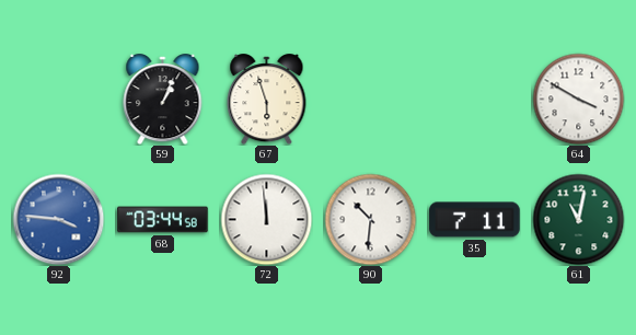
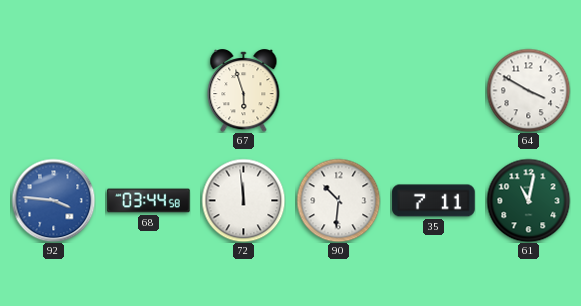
59: 1:04 -> none (163, 100)
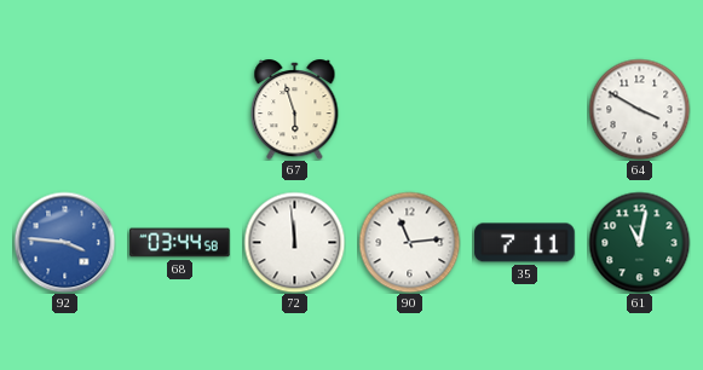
90: 10:31 -> 11:14 (409, 242)
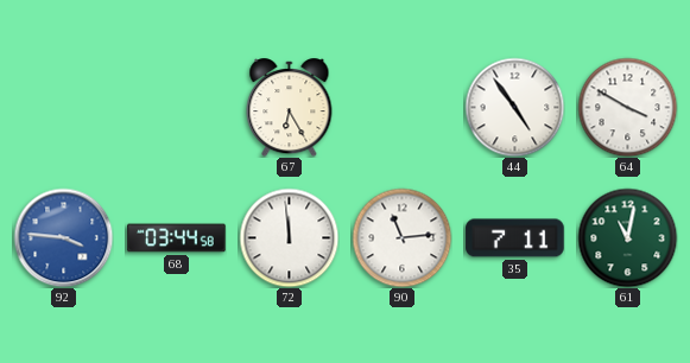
67: 5:57 -> 6:25 (290, 108)
44: none -> 4:54 (514, 107)
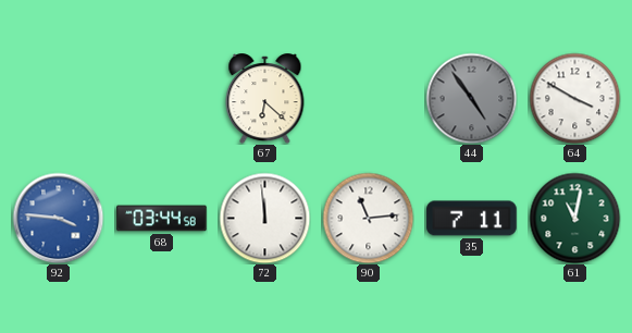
67: 6:25 -> 6:22 (265, 99)
44 dial: white -> grey (471, 98)
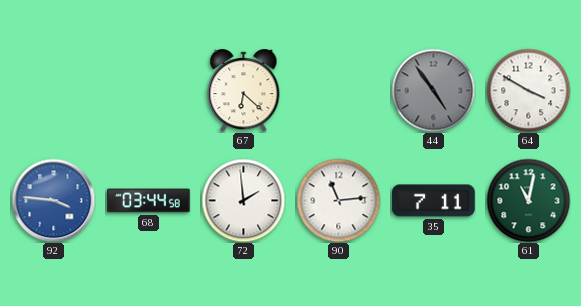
72: 11:59 -> 1:59 (243, 200)
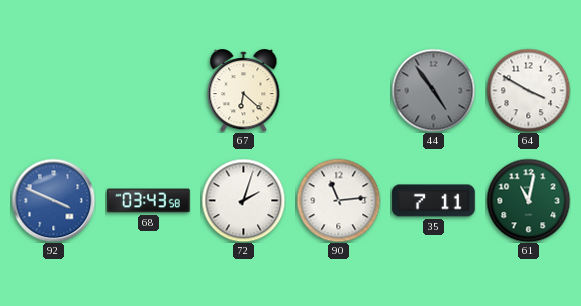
92: 3:46 -> 3:49 (53, 200)
68: 03:44 -> 03:43 (149, 201)
72: 1:59 -> 2:03 (243, 200)
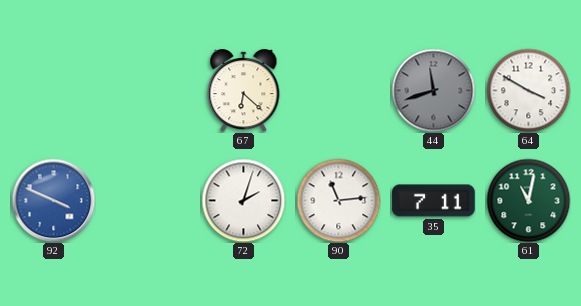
44: 4:54 -> 11:42 (433, 90)
68: 03:43 -> none (149, 201)
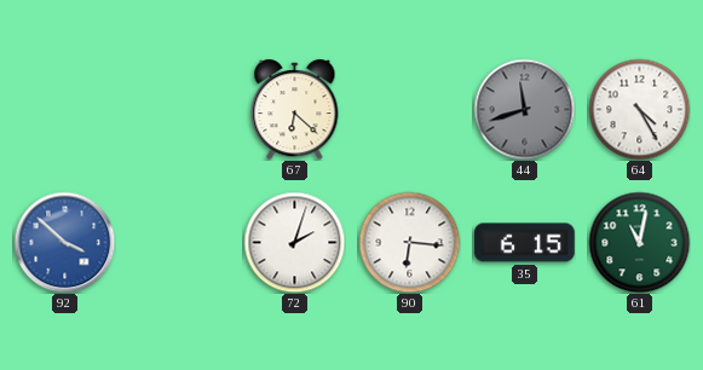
64: 3:50 -> 4:25 (639, 109)
92: 3:49 -> 3:52 (64, 242)
90: 11:14 -> 6:16 (409, 242)
35: 7:11 -> 6:15 (525, 243)
